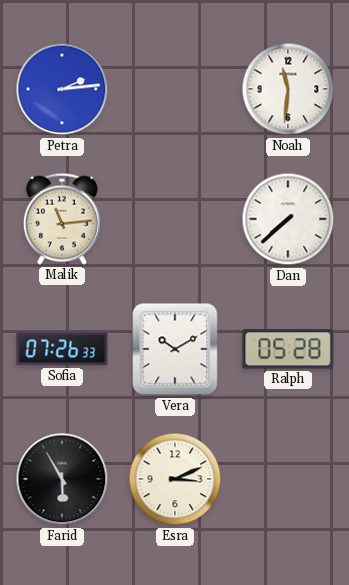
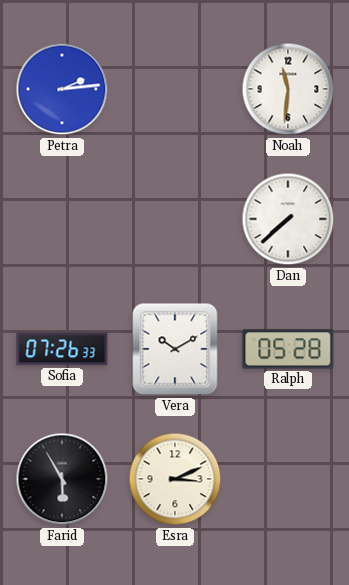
Malik: 11:14 -> none (62, 219)
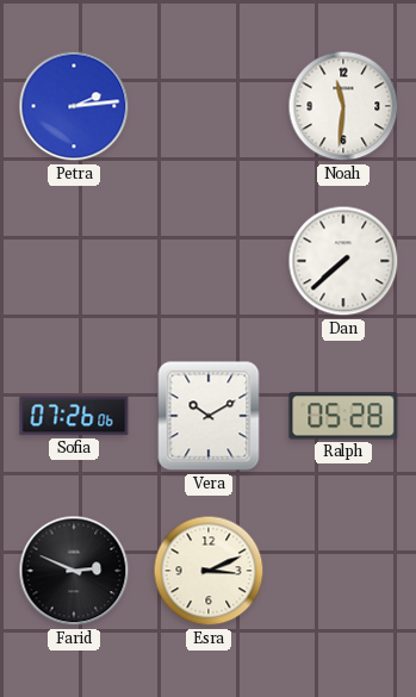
Sofia: 07:26:33 -> 07:26:06 (74, 416)
Farid: 5:55 -> 2:49 (74, 571)
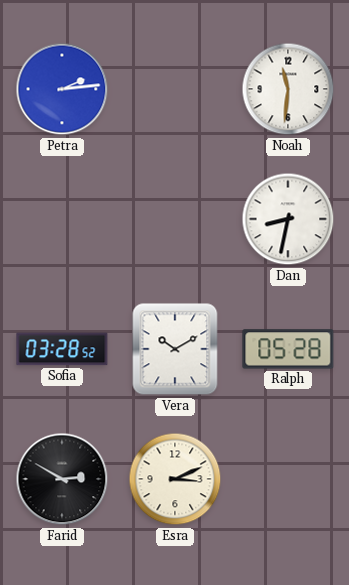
Dan: 7:38 -> 8:32 (288, 219)
Sofia: 07:26 -> 03:28 (62, 349)
Farid: 2:49 -> 2:50 (62, 479)
